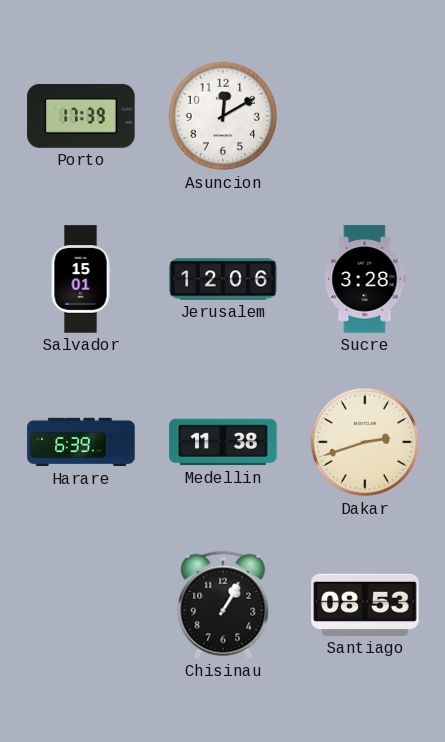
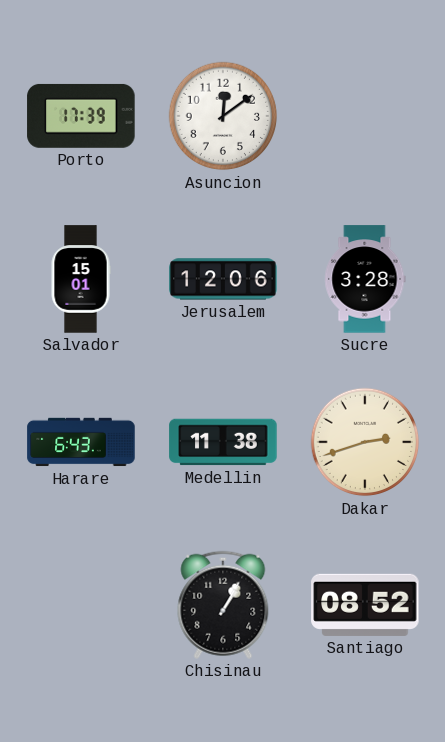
Asuncion: 12:10 -> 12:09 (223, 116)
Harare: 6:39 -> 6:43 (81, 442)
Santiago: 08:53 -> 08:52 (365, 605)
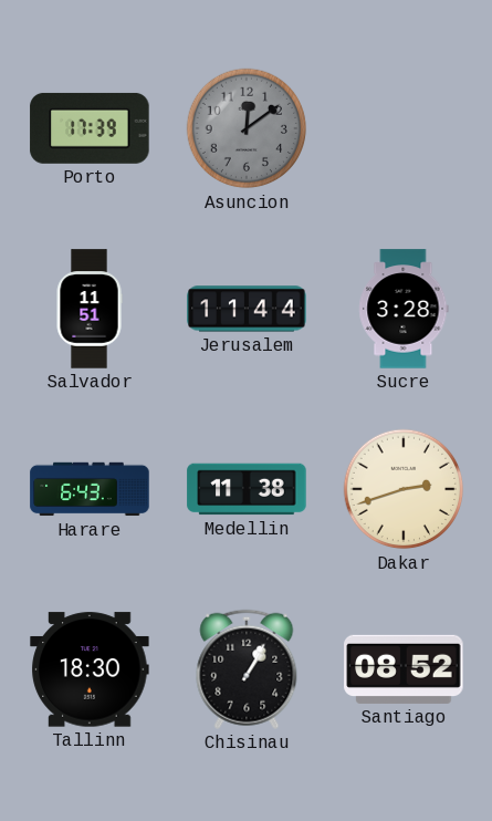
Asuncion dial: white -> grey (247, 128)
Salvador: 15:01 -> 11:51 (90, 309)
Jerusalem: 12:06 -> 11:44 (247, 309)
Tallinn: none -> 18:30 (90, 669)
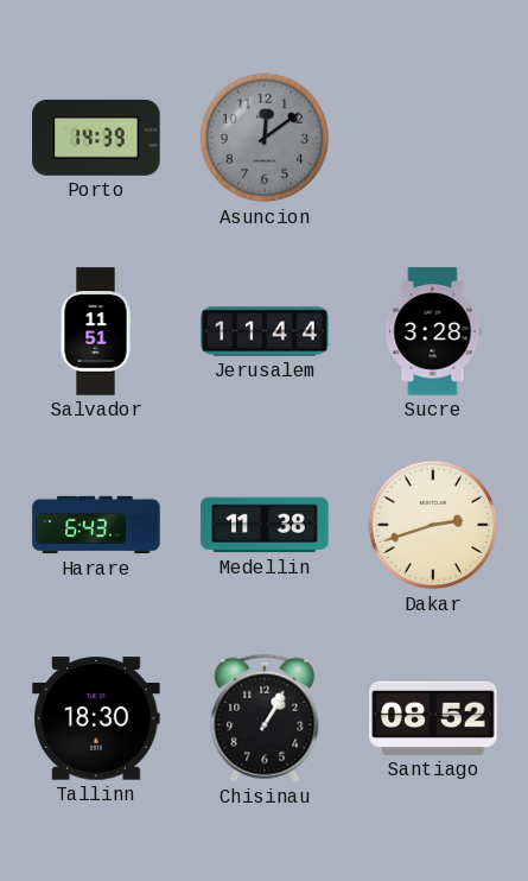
Porto: 17:39 -> 14:39 (96, 138)
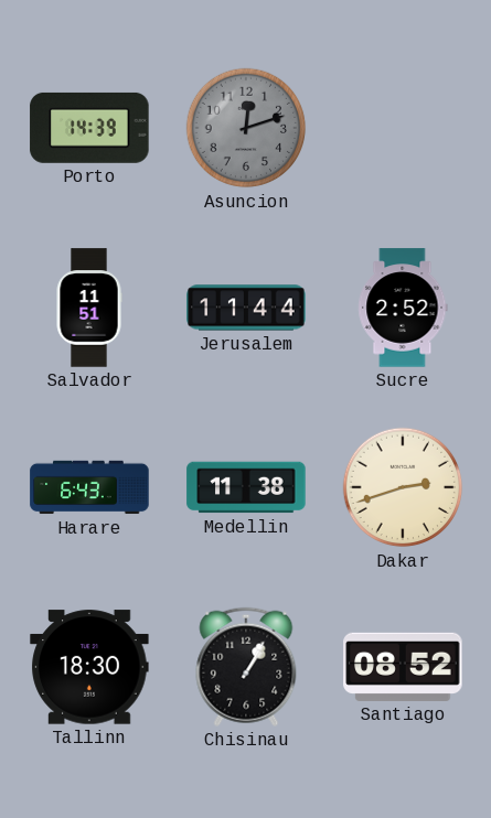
Asuncion: 12:09 -> 12:12 (246, 128)
Sucre: 3:28 -> 2:52 (403, 308)
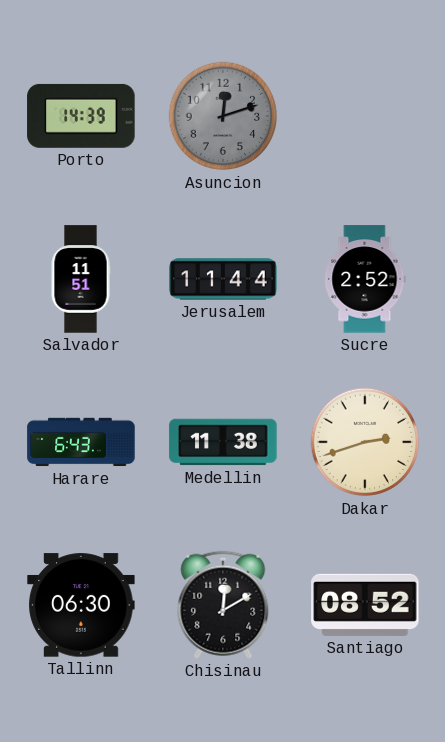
Tallinn: 18:30 -> 06:30 (81, 605)
Chisinau: 1:05 -> 12:10 (223, 605)
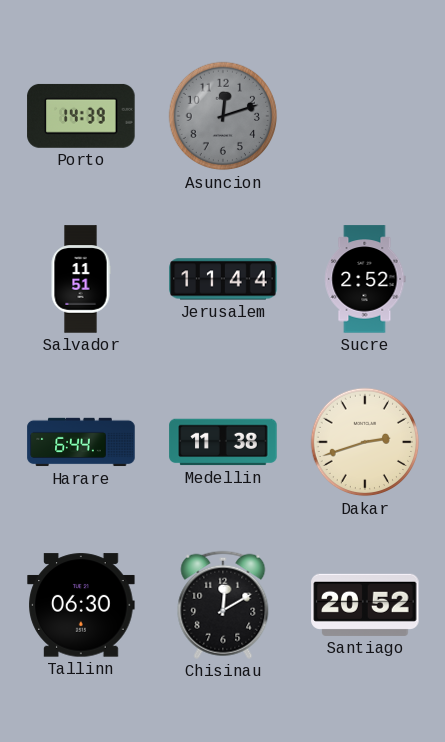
Harare: 6:43 -> 6:44 (81, 442)
Santiago: 08:52 -> 20:52 (365, 605)
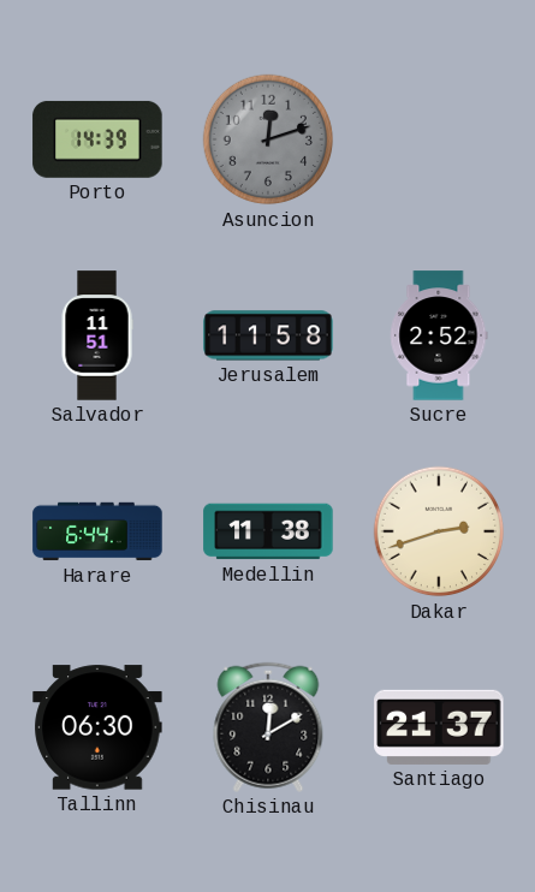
Jerusalem: 11:44 -> 11:58 (268, 335)
Santiago: 20:52 -> 21:37 (439, 727)
